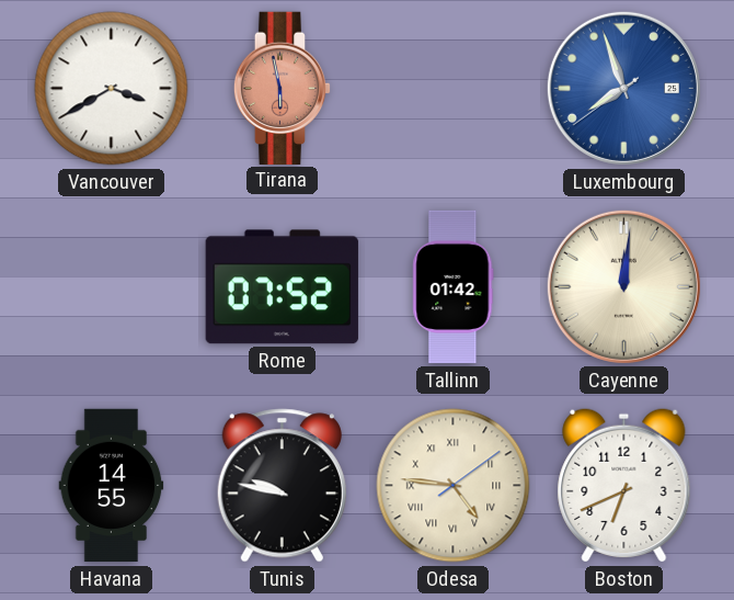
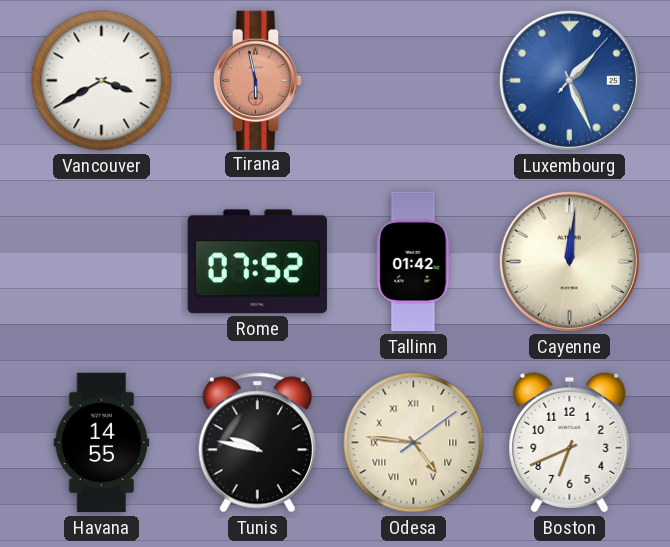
Luxembourg: 7:56 -> 1:26 (569, 80)
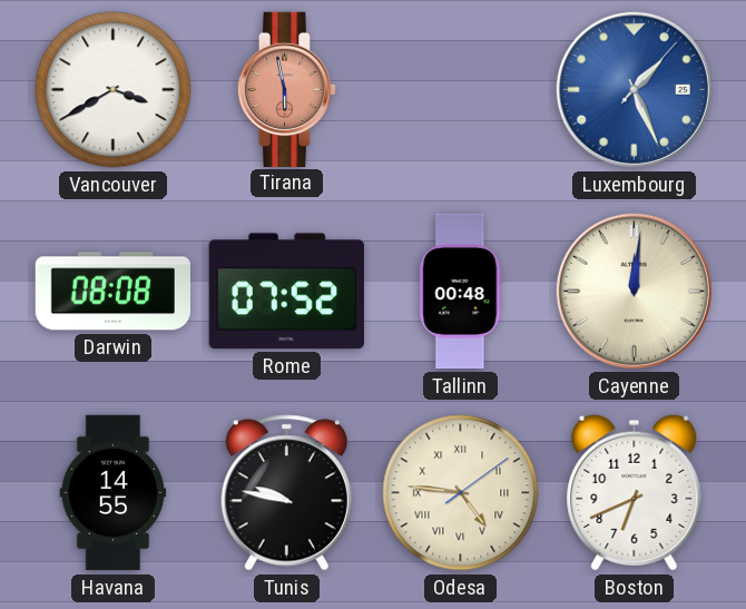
Darwin: none -> 08:08 (112, 292)
Tallinn: 01:42 -> 00:48 (461, 292)
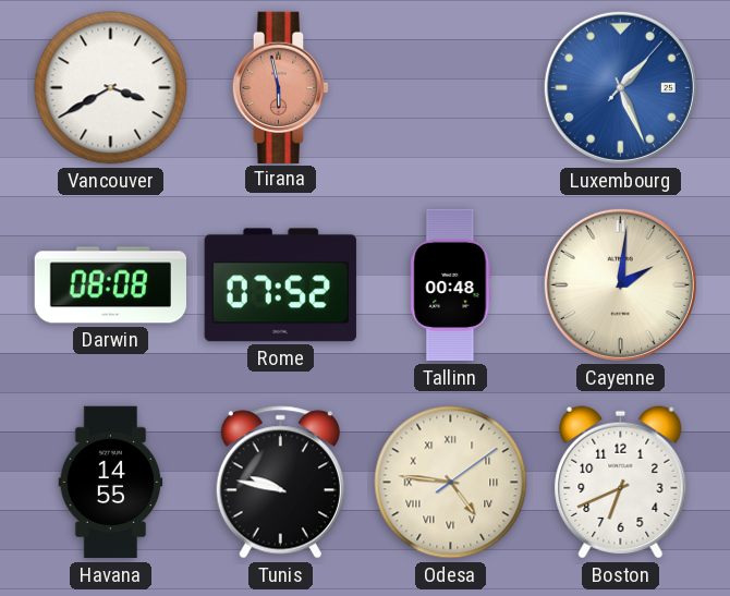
Cayenne: 12:01 -> 2:01 (620, 284)
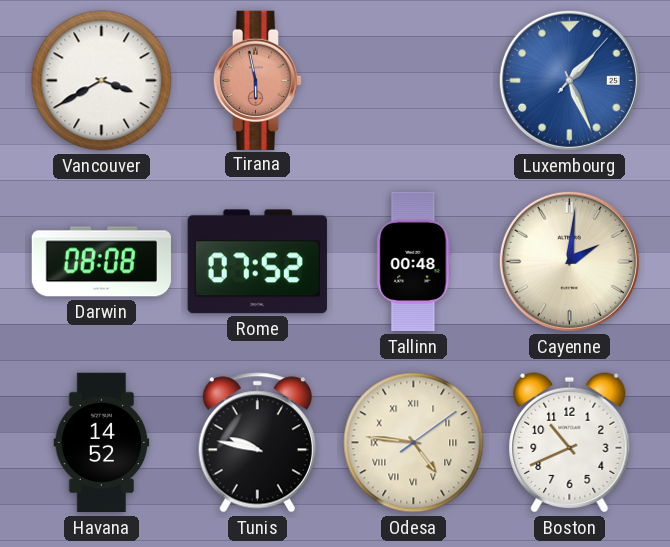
Havana: 14:55 -> 14:52 (102, 443)
Boston: 6:41 -> 10:41 (570, 443)
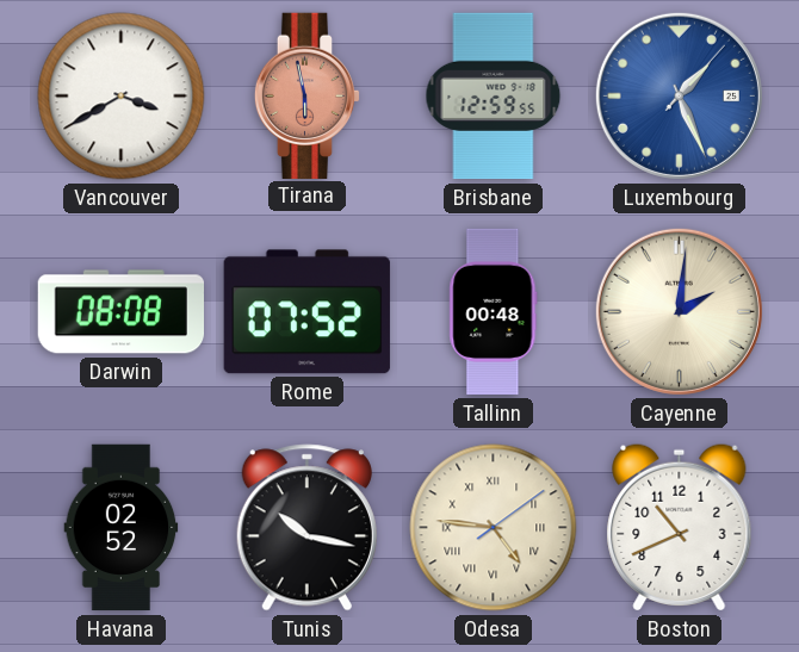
Brisbane: none -> 12:59 (494, 97)
Havana: 14:52 -> 02:52 (122, 528)
Tunis: 9:47 -> 10:17 (306, 528)
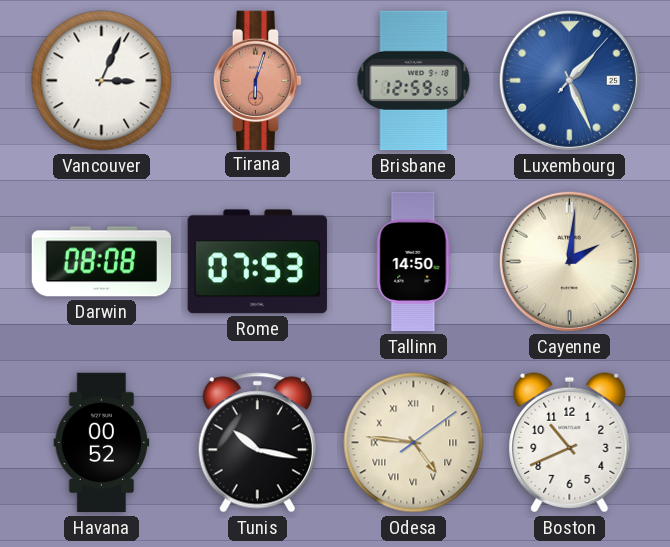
Vancouver: 3:40 -> 3:04 (102, 81)
Tirana: 5:58 -> 6:03 (258, 80)
Rome: 07:52 -> 07:53 (257, 262)
Tallinn: 00:48 -> 14:50 (414, 262)
Havana: 02:52 -> 00:52 (102, 443)
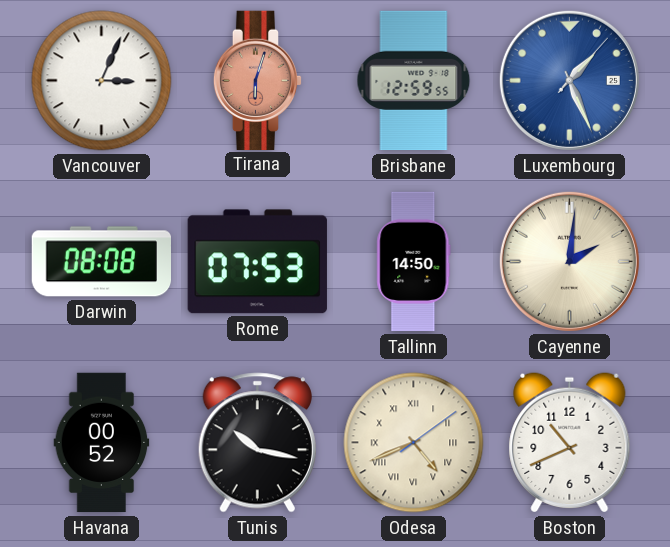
Odesa: 4:46 -> 4:41 (414, 443)
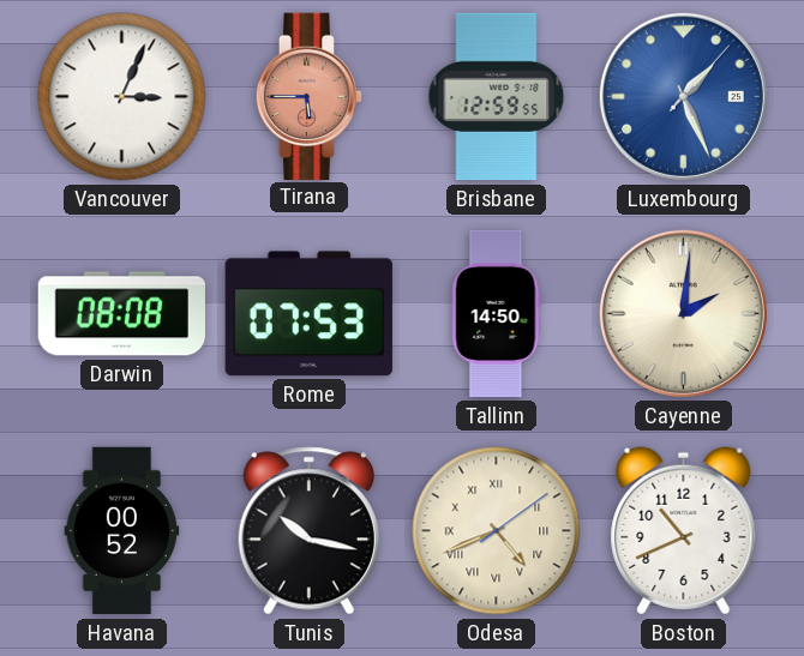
Tirana: 6:03 -> 5:45 (310, 96)
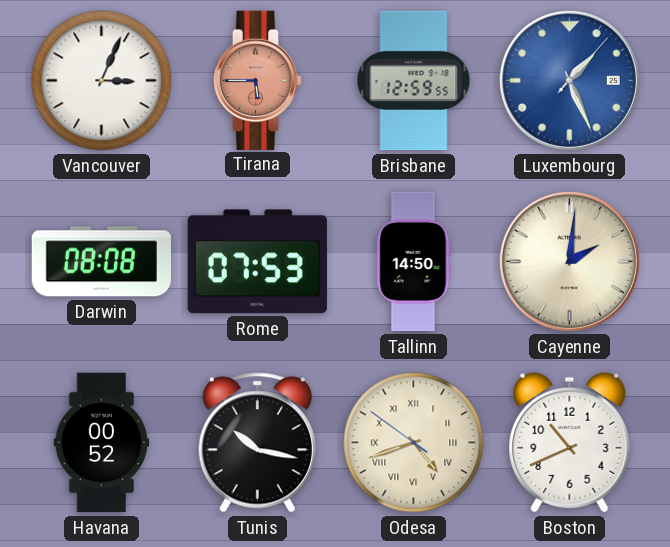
Odesa: 4:41:09 -> 4:41:51 (414, 443)
